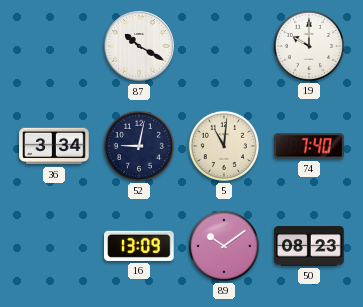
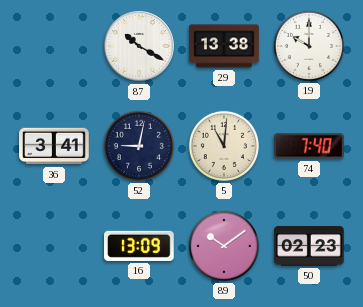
29: none -> 13:38 (224, 46)
36: 3:34 -> 3:41 (54, 146)
50: 08:23 -> 02:23 (309, 246)
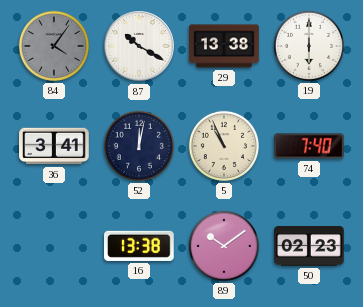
84: none -> 4:06 (54, 46)
19: 10:00 -> 6:00 (309, 46)
52: 9:02 -> 12:02 (139, 146)
5: 11:01 -> 10:56 (224, 146)
16: 13:09 -> 13:38 (140, 246)
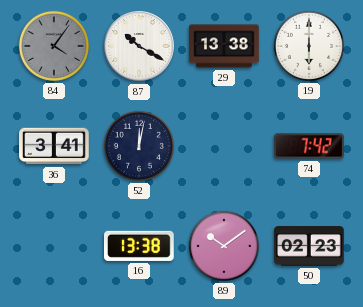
5: 10:56 -> none (224, 146)
74: 7:40 -> 7:42 (309, 146)
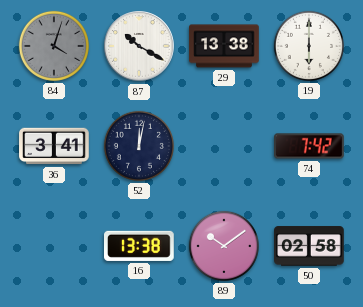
84: 4:06 -> 4:03 (54, 46)
50: 02:23 -> 02:58 (309, 246)
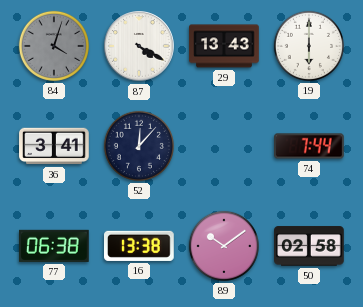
87: 10:20 -> 4:20 (139, 46)
29: 13:38 -> 13:43 (224, 46)
52: 12:02 -> 12:07 (139, 146)
74: 7:42 -> 7:44 (309, 146)
77: none -> 06:38 (55, 246)
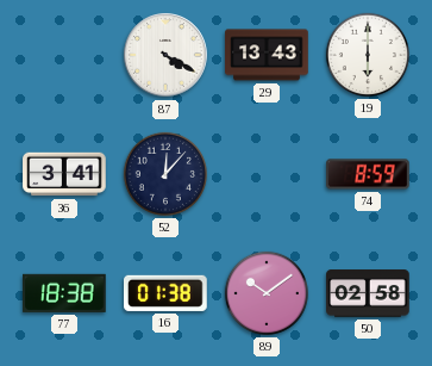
84: 4:03 -> none (54, 46)
74: 7:44 -> 8:59 (368, 174)
77: 06:38 -> 18:38 (65, 293)
16: 13:38 -> 01:38 (167, 293)
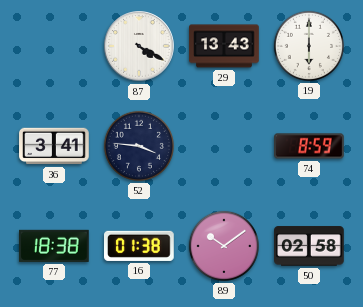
52: 12:07 -> 3:46 (139, 146)
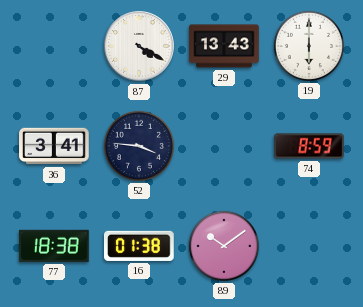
50: 02:58 -> none (309, 246)
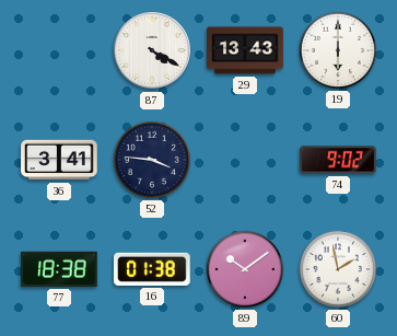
74: 8:59 -> 9:02 (338, 160)
60: none -> 1:58 (338, 269)
